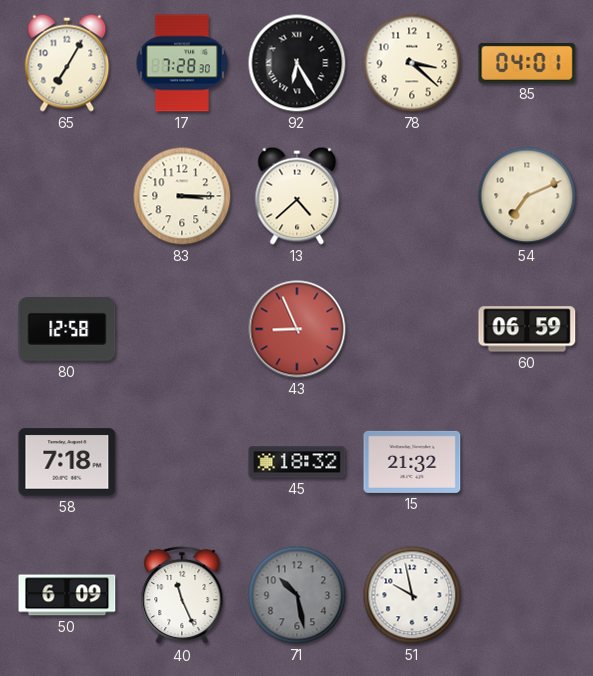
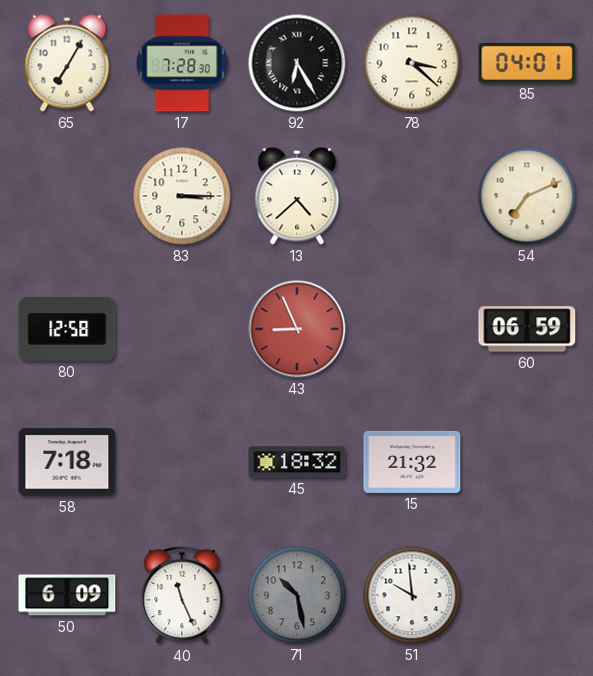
51: 9:58 -> 9:59 (412, 595)
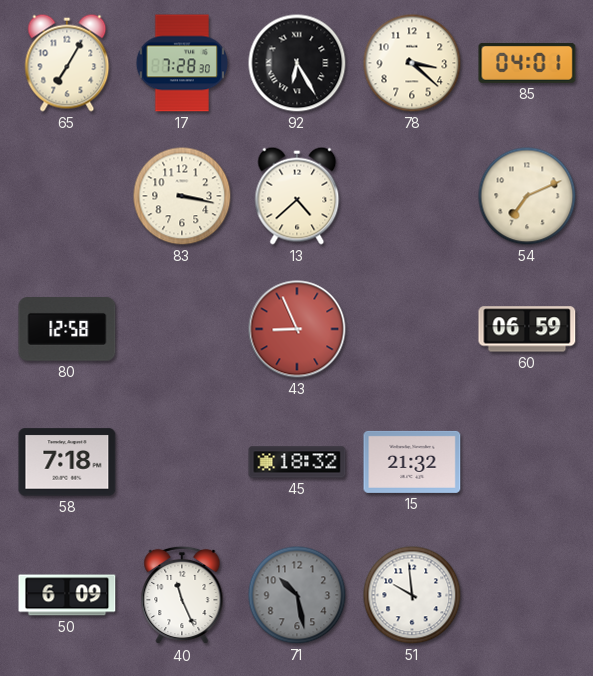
83: 3:15 -> 3:17 (182, 196)
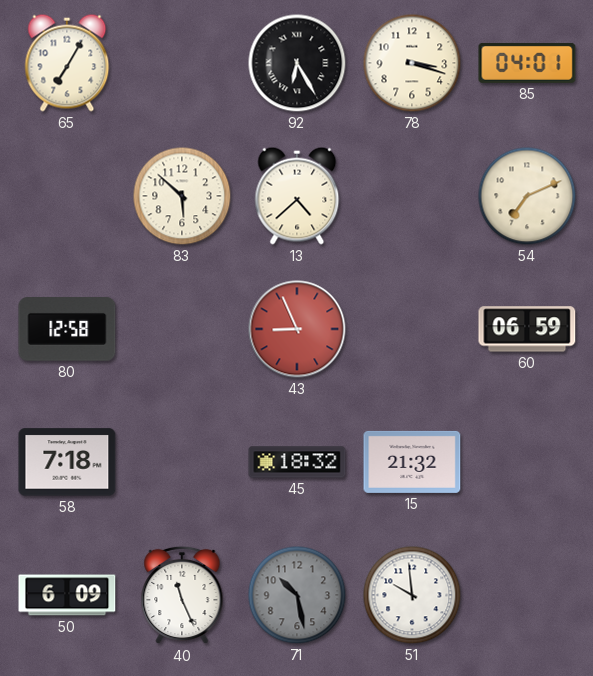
17: 7:28 -> none (182, 63)
78: 3:22 -> 3:18 (412, 63)
83: 3:17 -> 5:52 (182, 196)
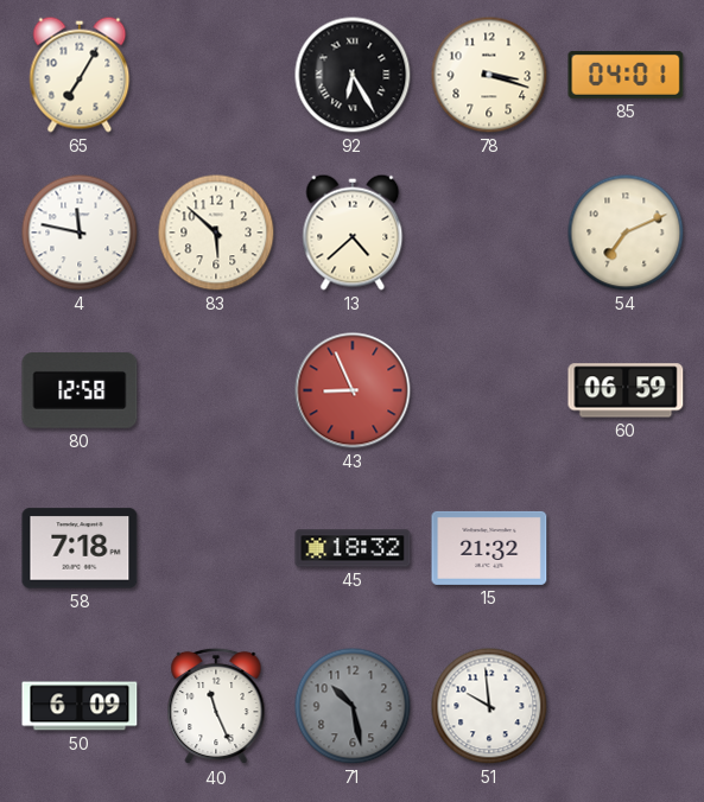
4: none -> 11:47 (80, 233)
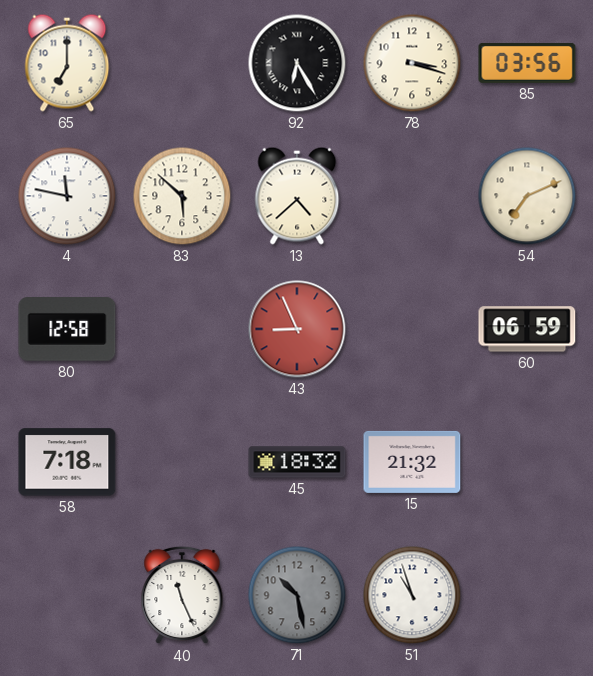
65: 7:05 -> 7:00 (67, 63)
85: 04:01 -> 03:56 (527, 63)
50: 6:09 -> none (80, 706)
51: 9:59 -> 10:57 (412, 595)
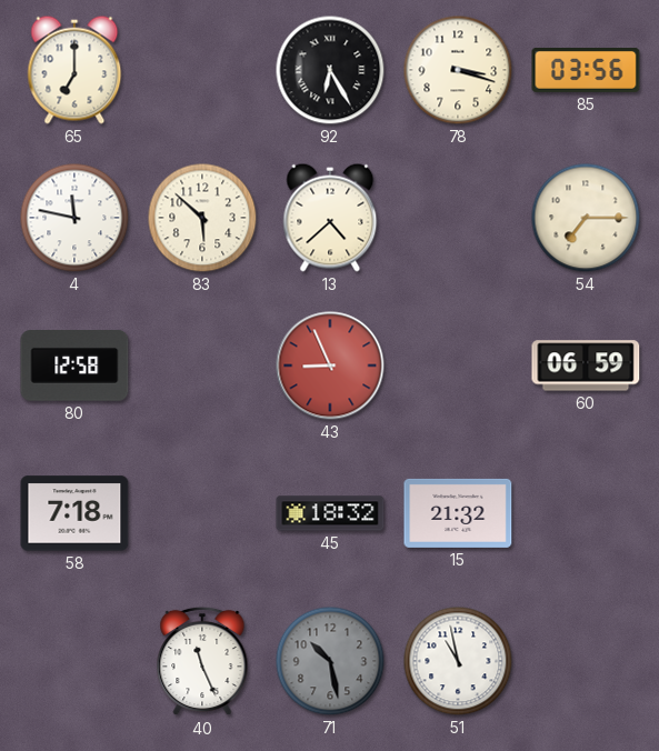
54: 7:11 -> 7:15 (586, 218)
51: 10:57 -> 10:58 (458, 661)
